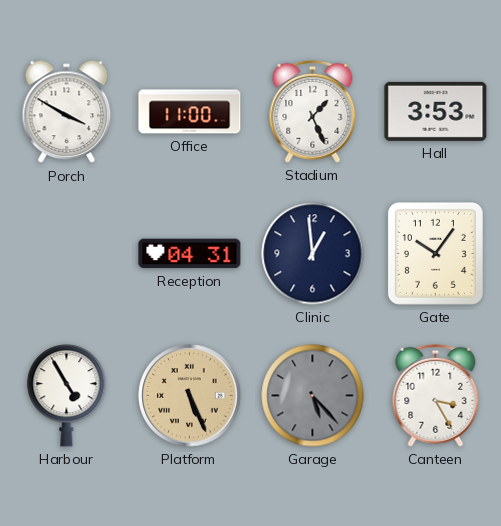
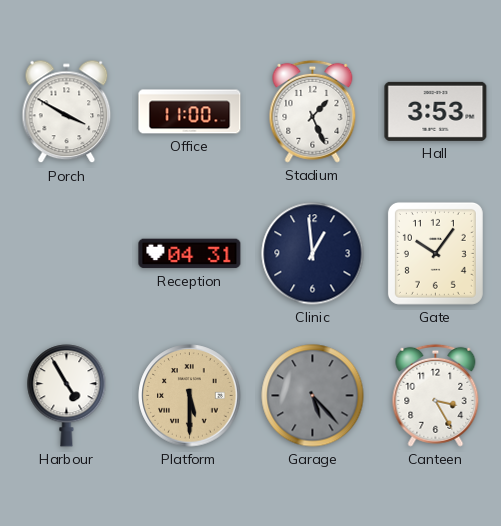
Platform: 5:26 -> 5:30 (190, 396)
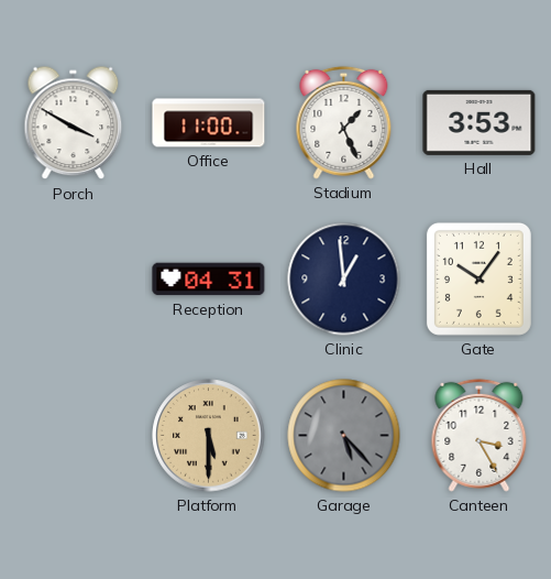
Harbour: 4:55 -> none (67, 396)
